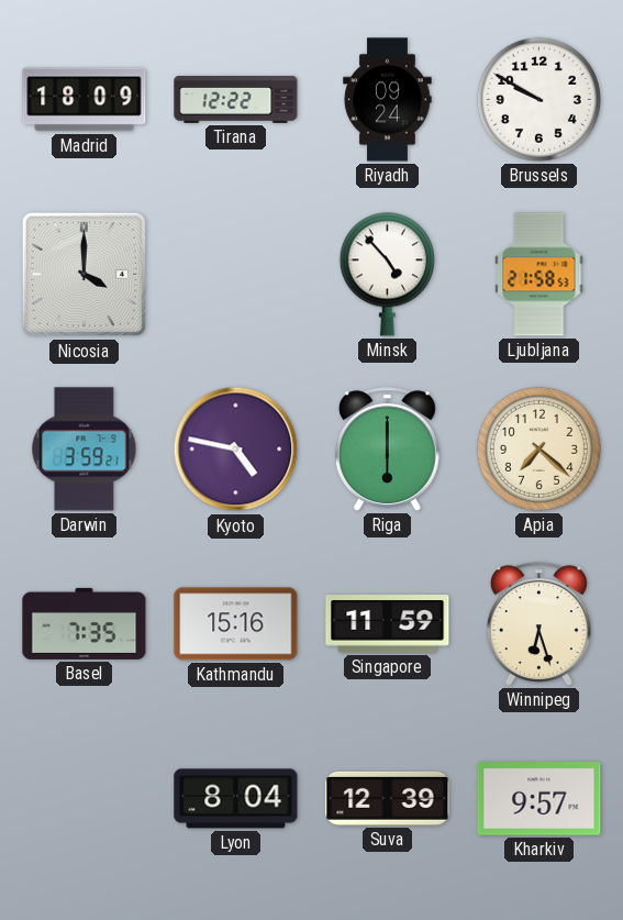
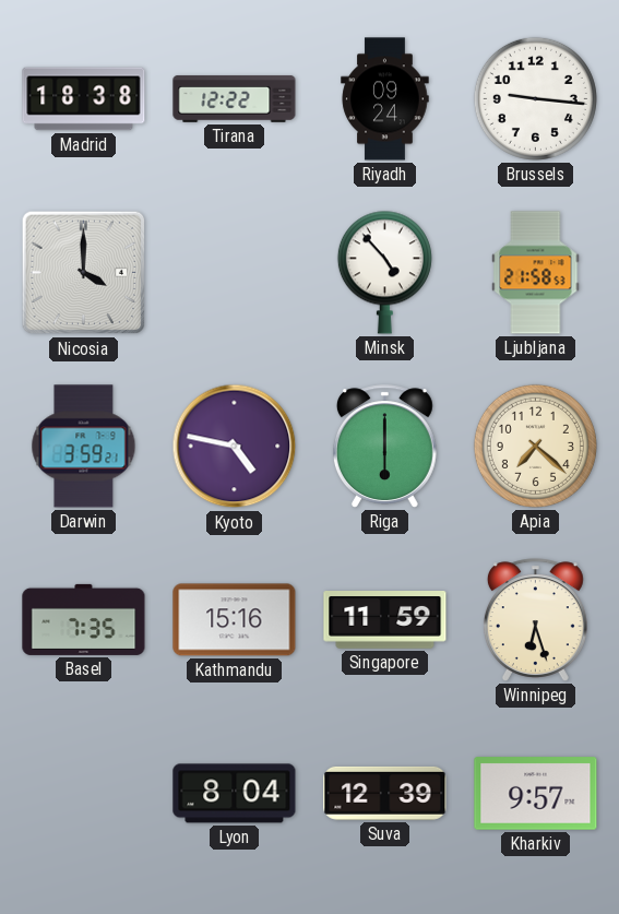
Madrid: 18:09 -> 18:38 (84, 99)
Brussels: 9:50 -> 9:16 (535, 98)
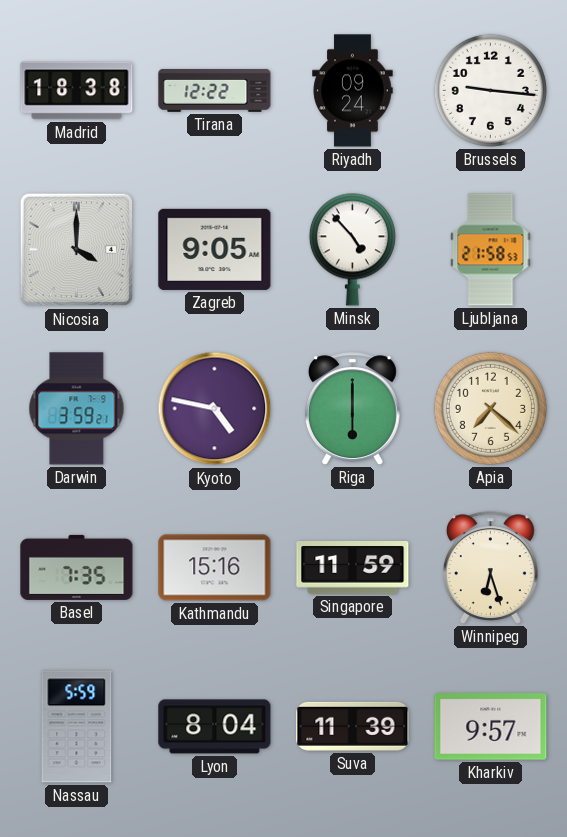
Zagreb: none -> 9:05 (215, 249)
Nassau: none -> 5:59 (77, 727)
Suva: 12:39 -> 11:39 (353, 726)
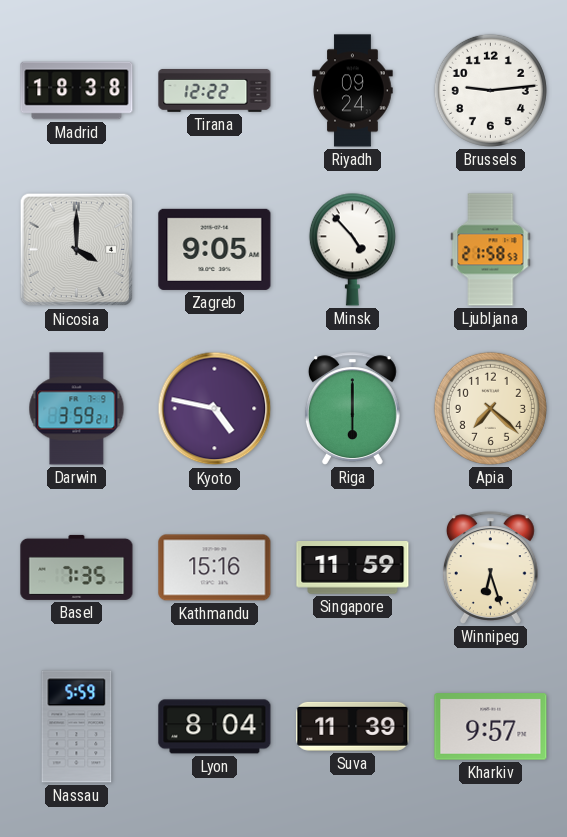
Brussels: 9:16 -> 9:14 (490, 90)
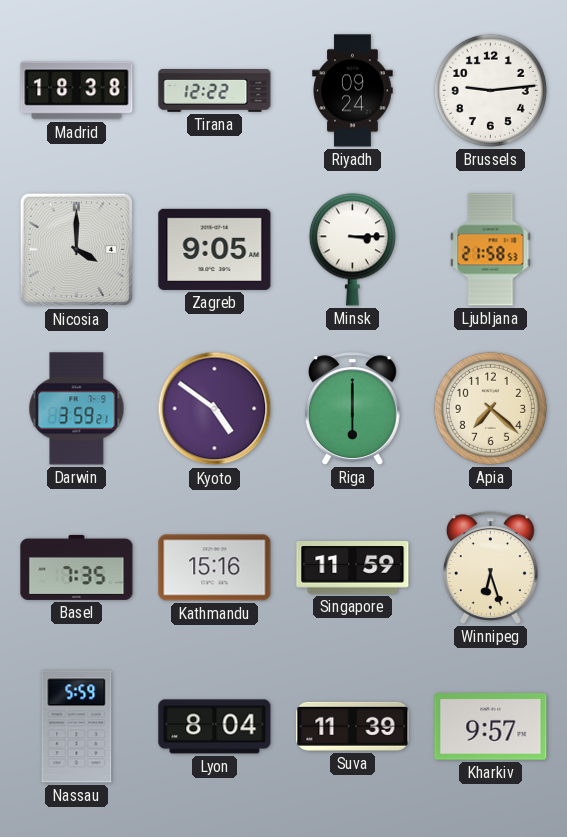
Minsk: 4:53 -> 3:15 (352, 249)
Kyoto: 4:47 -> 4:51 (215, 409)
